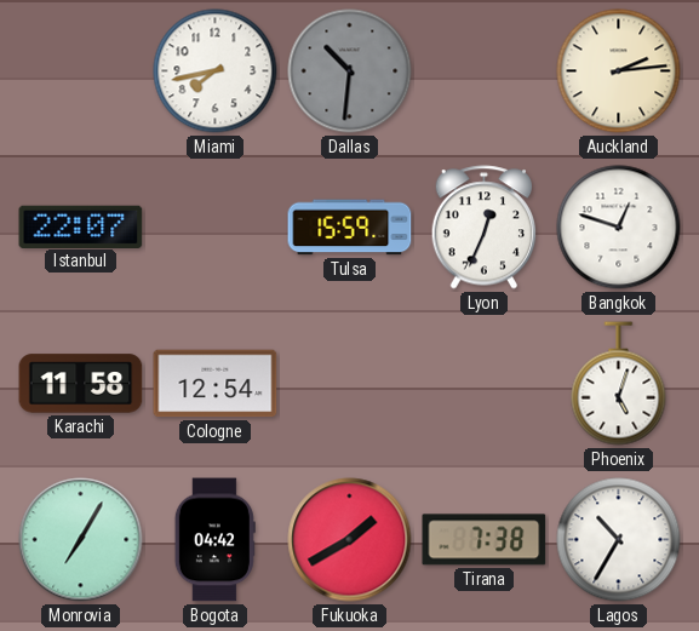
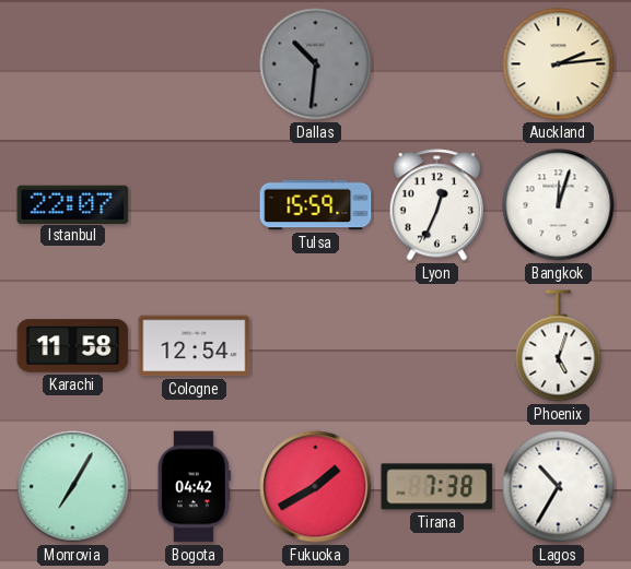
Miami: 7:43 -> none (216, 71)
Bangkok: 12:48 -> 12:03 (559, 205)
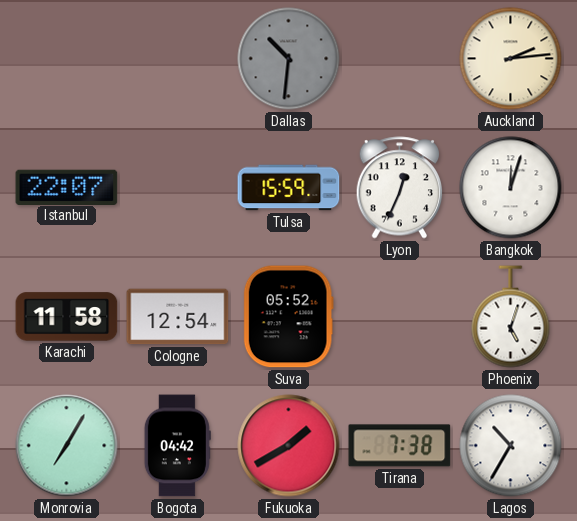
Suva: none -> 05:52 (288, 317)
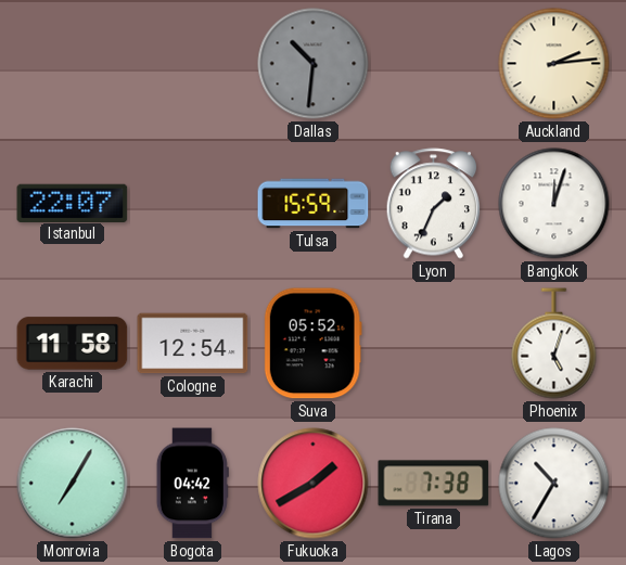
Lyon: 12:34 -> 1:34 (434, 204)
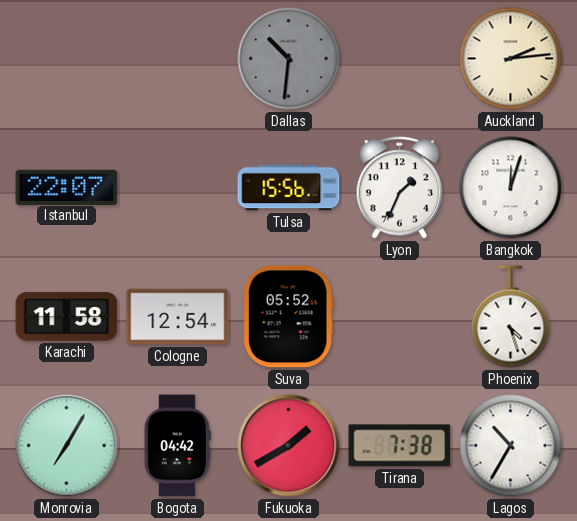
Tulsa: 15:59 -> 15:56 (289, 188)
Phoenix: 5:03 -> 4:27 (511, 317)
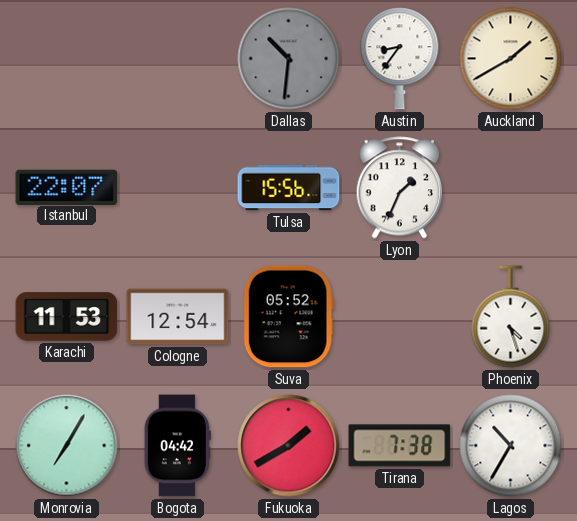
Austin: none -> 8:36 (400, 59)
Auckland: 2:14 -> 1:40 (511, 59)
Bangkok: 12:03 -> none (511, 188)
Karachi: 11:58 -> 11:53 (67, 317)
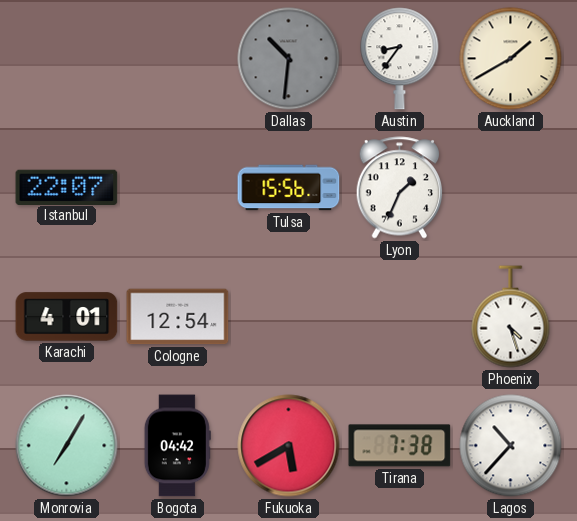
Karachi: 11:53 -> 4:01 (67, 317)
Suva: 05:52 -> none (288, 317)
Fukuoka: 1:40 -> 5:40 (289, 446)
Lagos: 10:35 -> 10:37 (511, 446)
